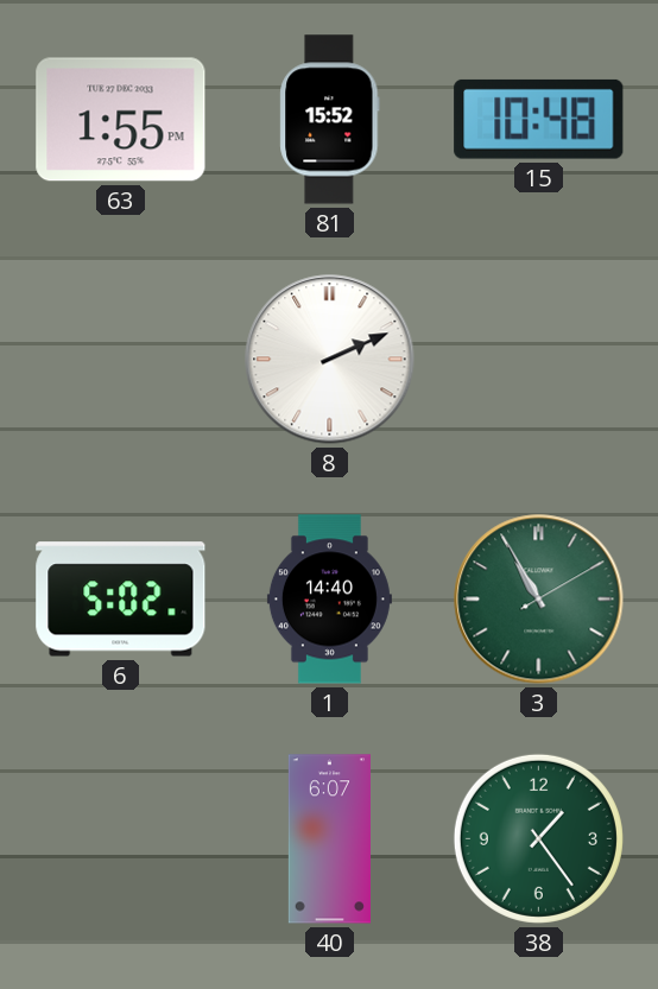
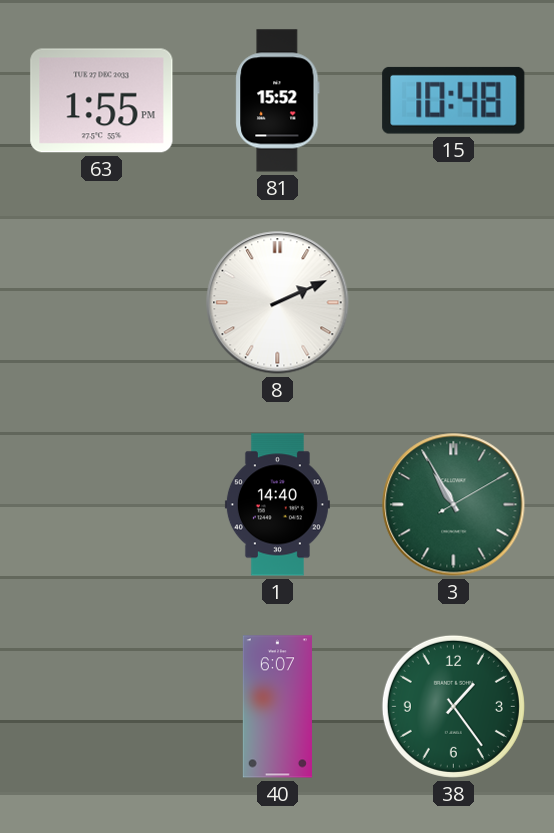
6: 5:02 -> none (121, 600)
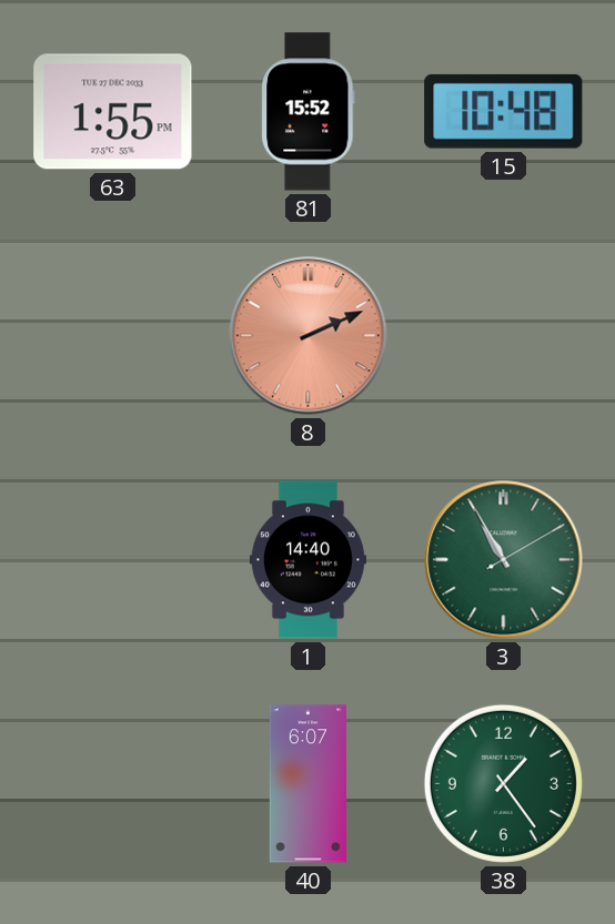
8 dial: white -> salmon (309, 336)
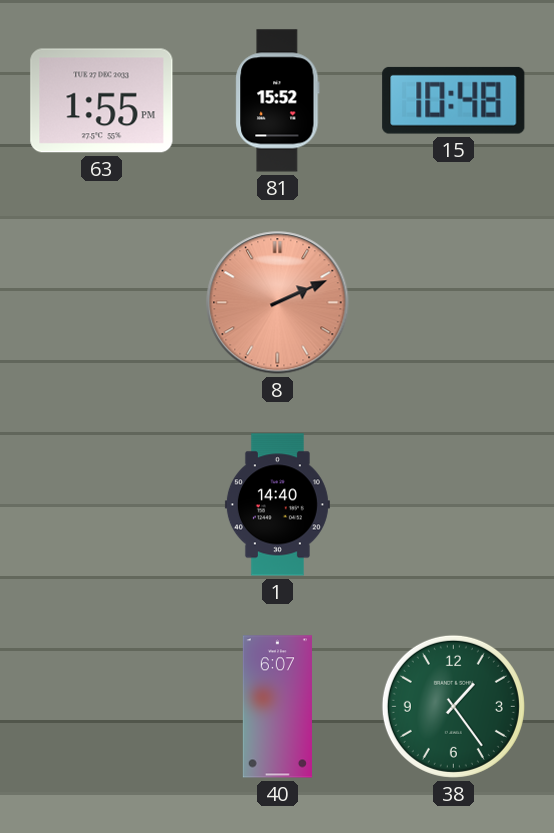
3: 10:55 -> none (504, 560)
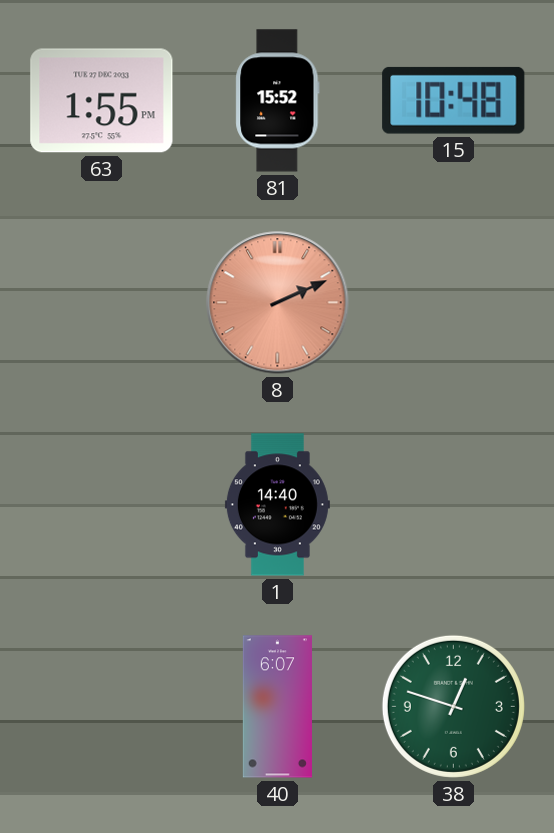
38: 1:24 -> 12:48 (453, 706)
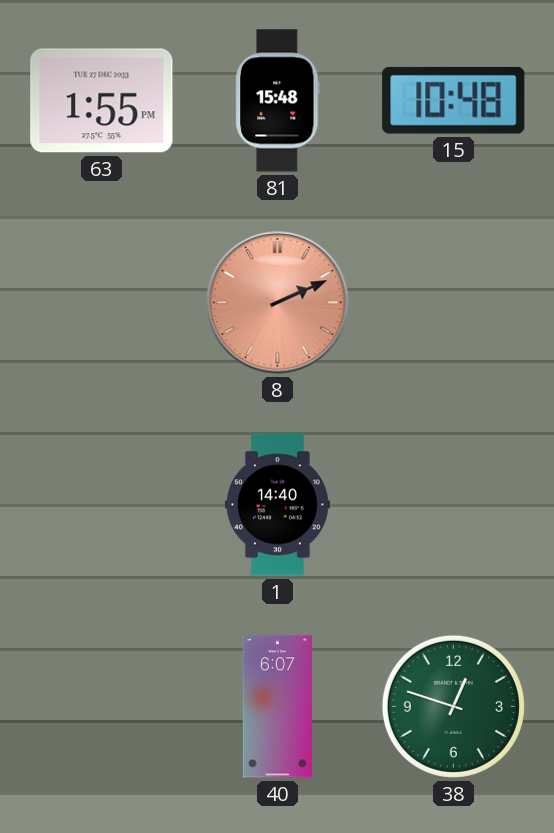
81: 15:52 -> 15:48 (278, 101)
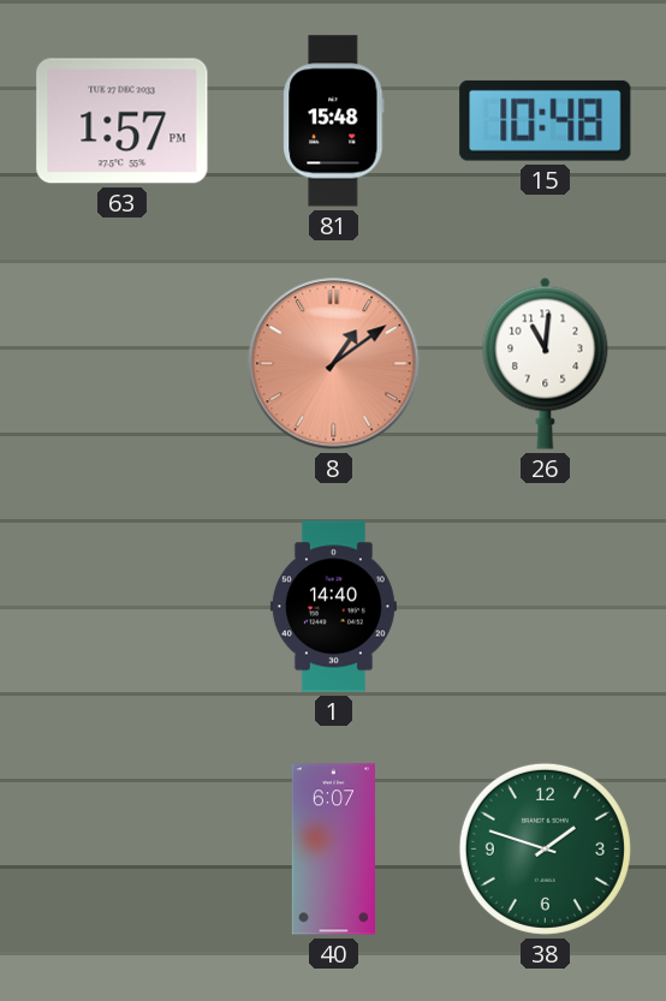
63: 1:55 -> 1:57 (123, 121)
8: 2:11 -> 1:09 (334, 364)
26: none -> 11:01 (546, 363)
38: 12:48 -> 1:48 (545, 848)
